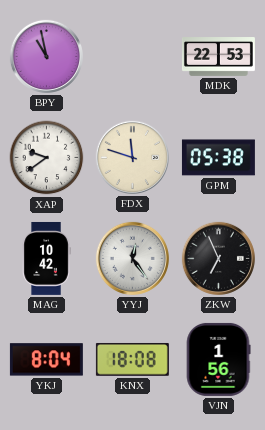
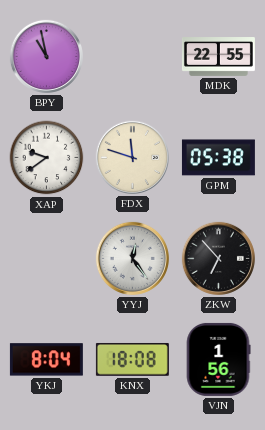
MDK: 22:53 -> 22:55 (218, 57)
MAG: 10:42 -> none (46, 258)
ZKW: 6:56 -> 6:53 (218, 258)
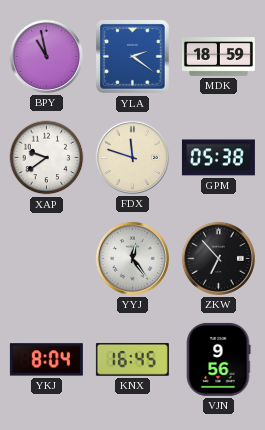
YLA: none -> 2:21 (133, 57)
MDK: 22:55 -> 18:59 (218, 57)
KNX: 18:08 -> 16:45 (132, 359)
VJN: 1:56 -> 9:56 (218, 359)
